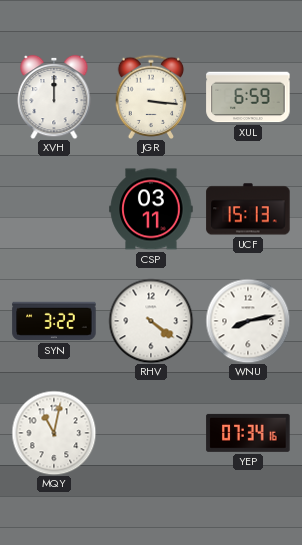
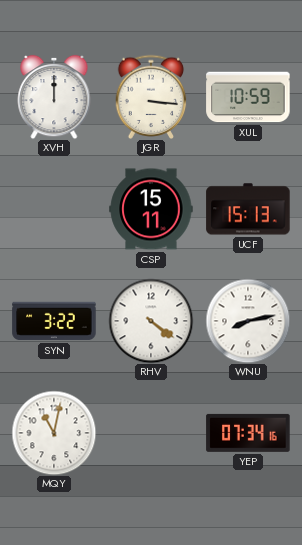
XUL: 6:59 -> 10:59 (248, 97)
CSP: 03:11 -> 15:11 (151, 209)
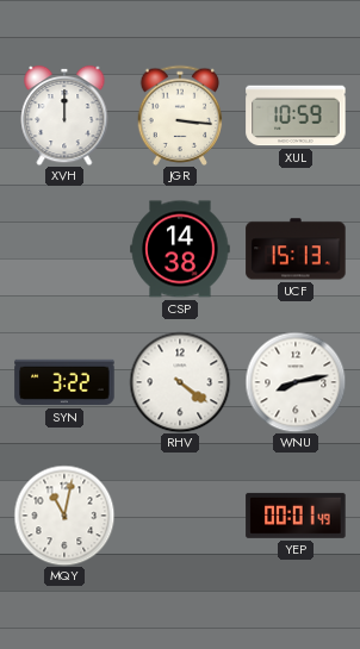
CSP: 15:11 -> 14:38 (180, 249)
YEP: 07:34 -> 00:01 (296, 516)
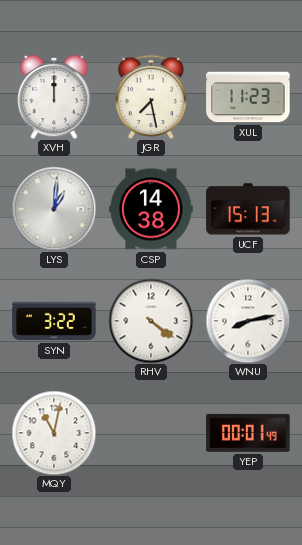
JGR: 3:16 -> 7:28 (151, 96)
XUL: 10:59 -> 11:23 (248, 97)
LYS: none -> 1:01 (54, 209)
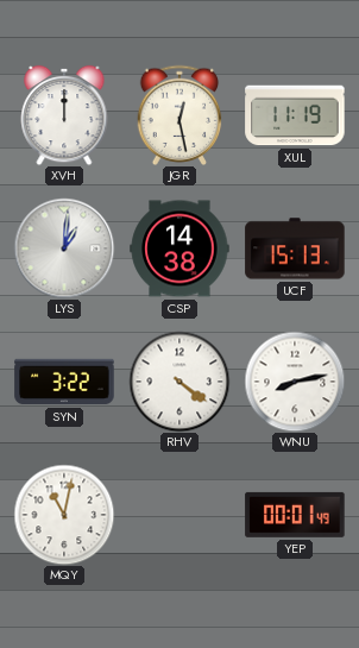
JGR: 7:28 -> 12:28 (179, 114)
XUL: 11:23 -> 11:19 (295, 115)
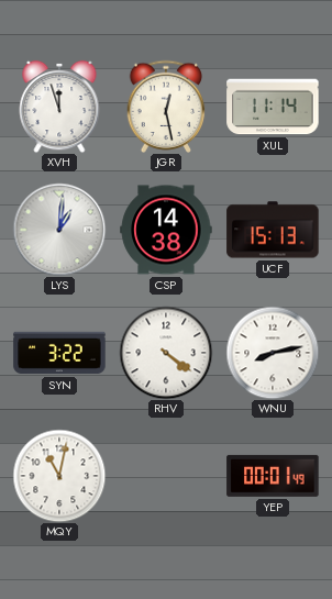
XVH: 12:00 -> 11:57 (59, 107)
XUL: 11:19 -> 11:14 (273, 107)
